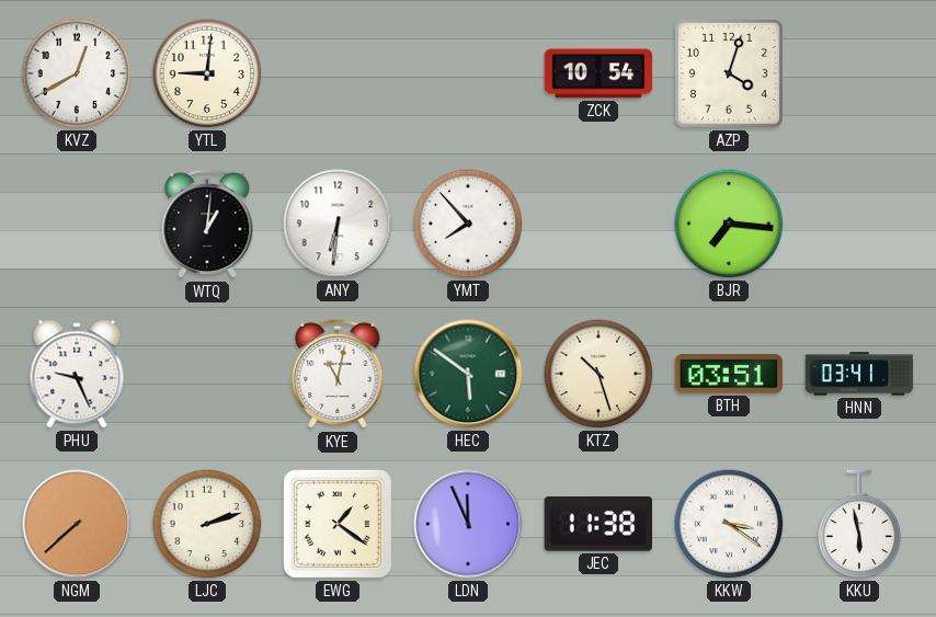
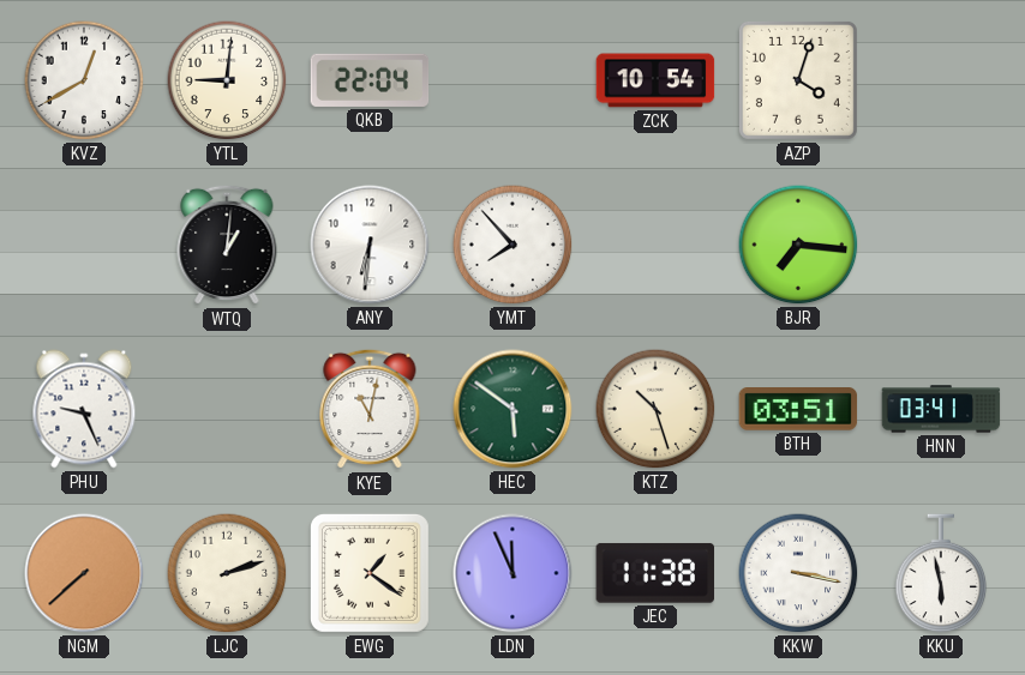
QKB: none -> 22:04 (370, 80)
KKW: 3:21 -> 3:17 (798, 573)
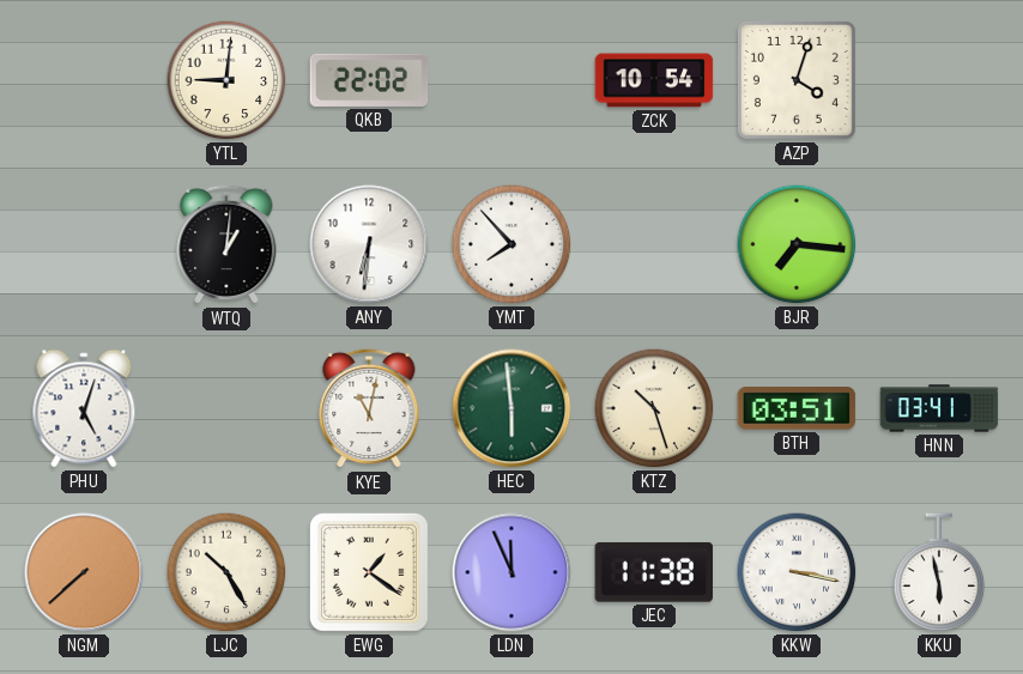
KVZ: 12:40 -> none (84, 80)
QKB: 22:04 -> 22:02 (369, 80)
PHU: 9:26 -> 5:03 (84, 408)
HEC: 5:51 -> 5:59 (512, 408)
LJC: 2:12 -> 10:25 (226, 572)
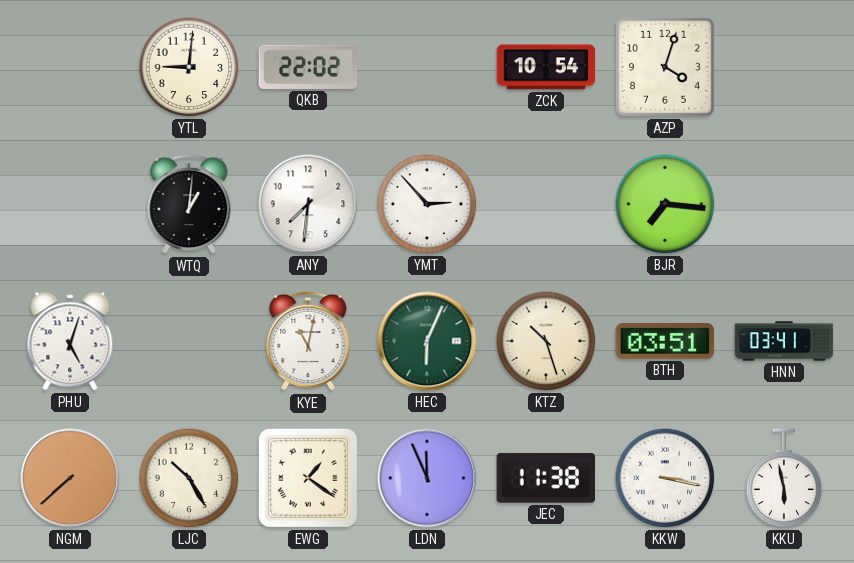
ANY: 6:31 -> 7:31 (308, 204)
YMT: 7:53 -> 2:53 (427, 204)
HEC: 5:59 -> 6:04 (427, 341)
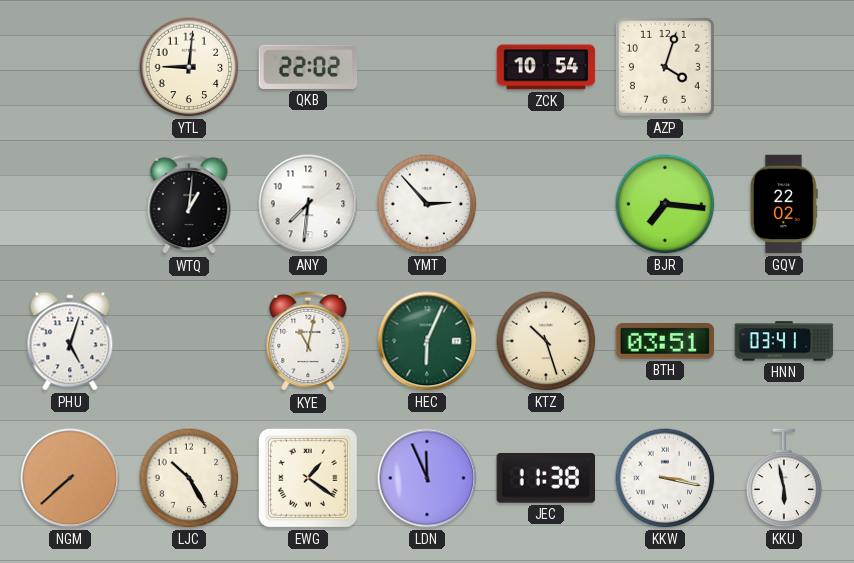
GQV: none -> 22:02 (785, 204)
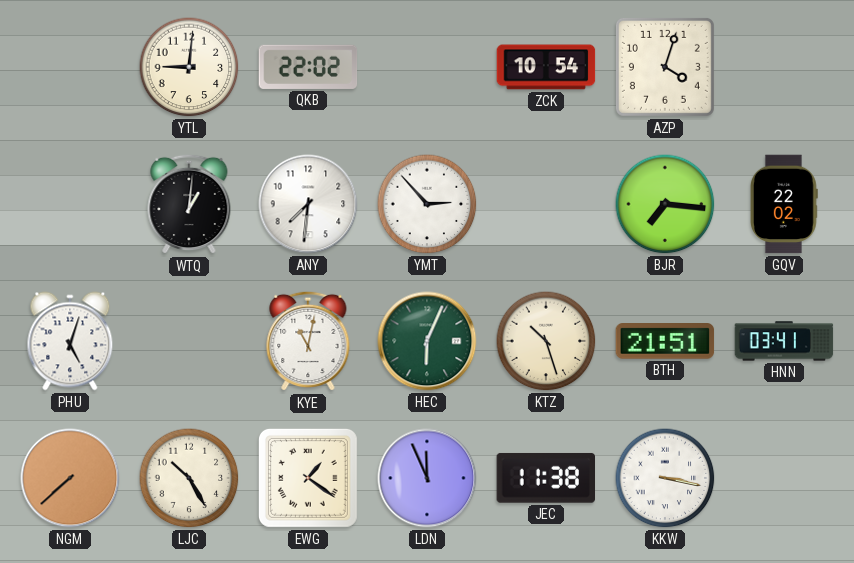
BTH: 03:51 -> 21:51 (665, 342)
KKU: 5:58 -> none (784, 478)
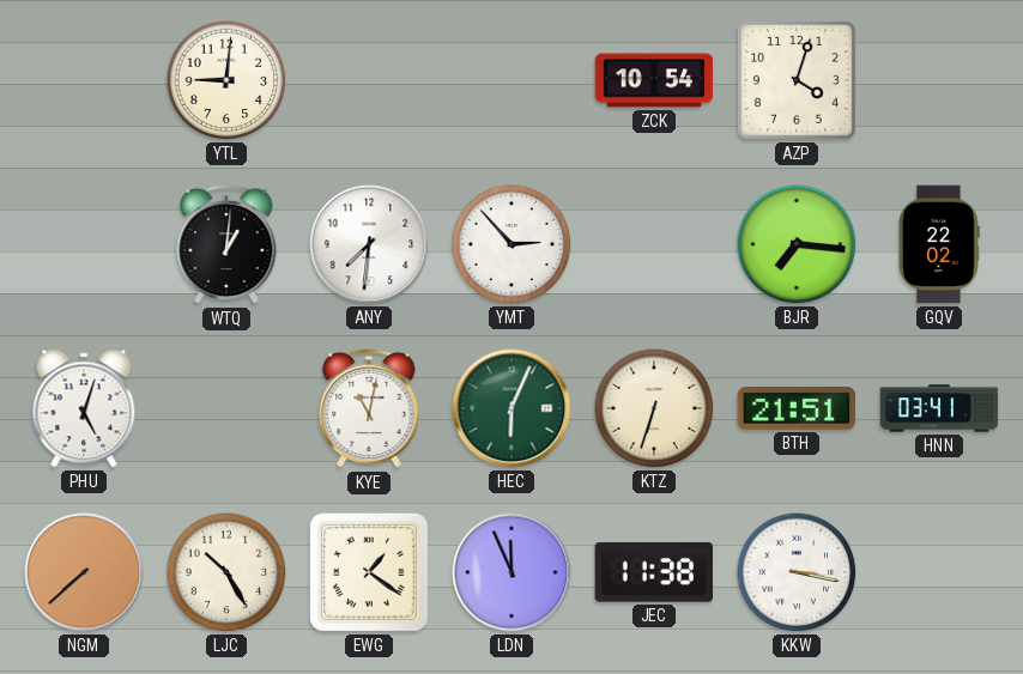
QKB: 22:02 -> none (308, 67)
KTZ: 10:27 -> 6:33 (654, 408)
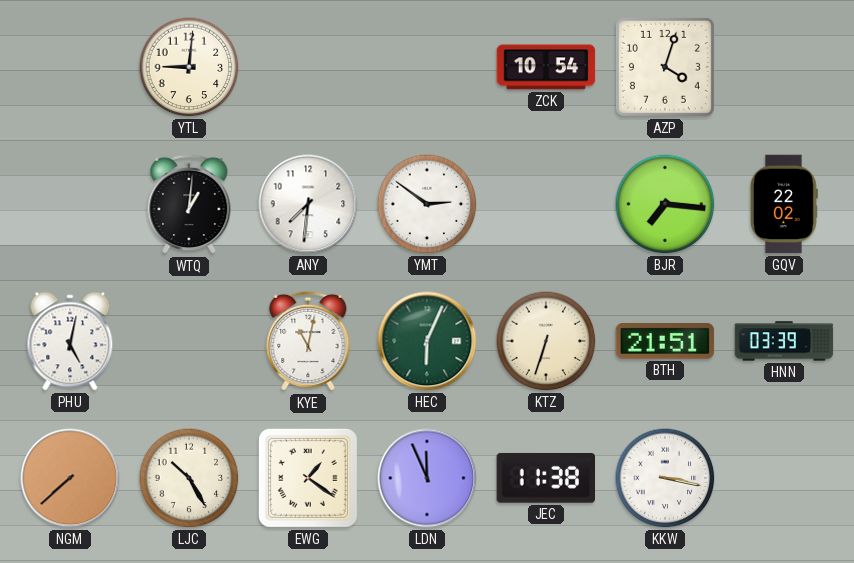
YMT: 2:53 -> 2:51 (427, 204)
PHU: 5:03 -> 5:02 (70, 341)
HNN: 03:41 -> 03:39 (784, 341)
